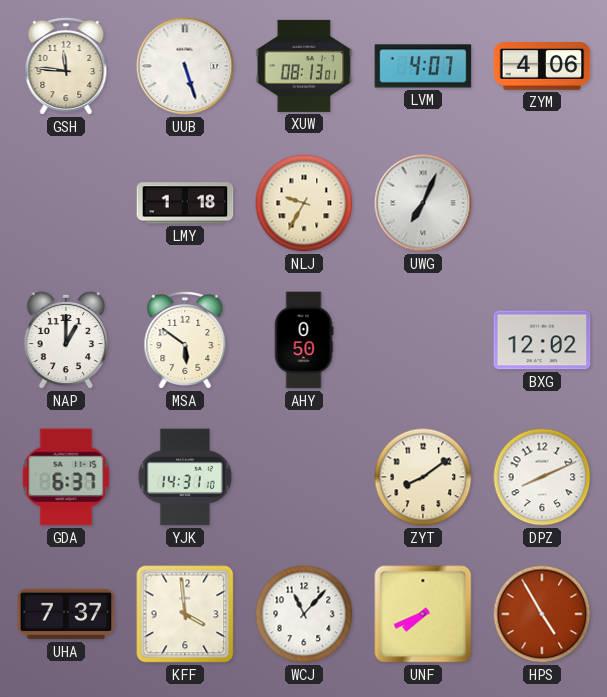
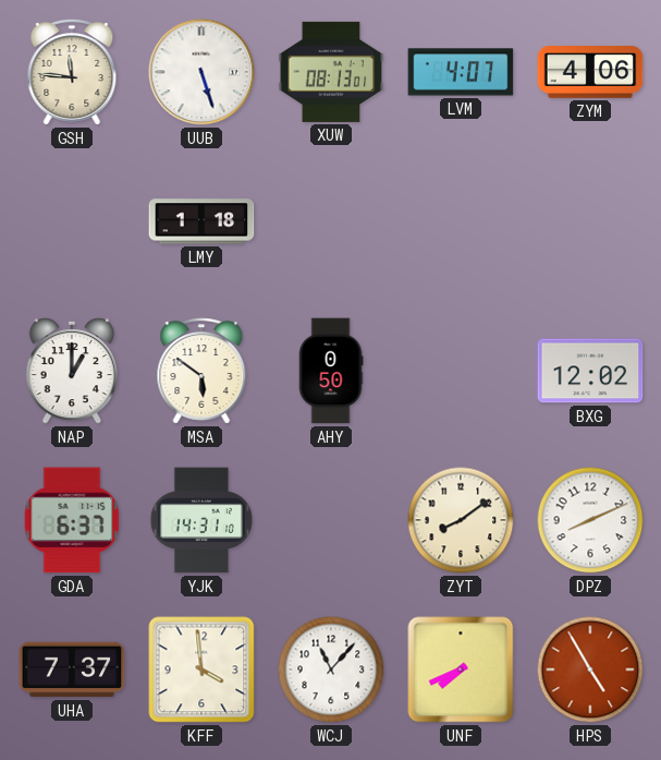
NLJ: 9:35 -> none (304, 203)
UWG: 7:04 -> none (423, 203)
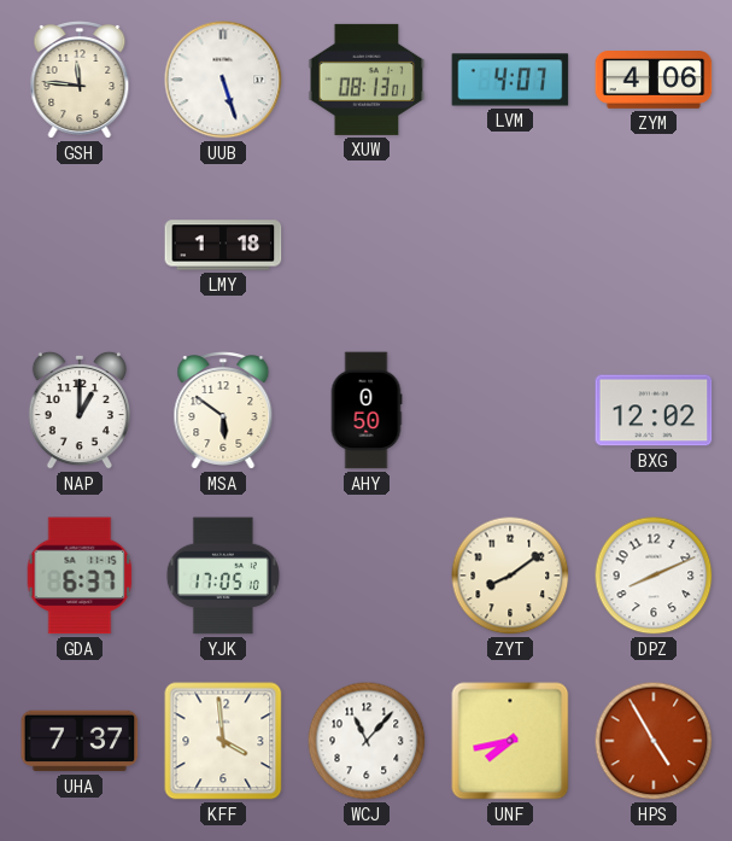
YJK: 14:31 -> 17:05 (223, 576)
UNF: 7:41 -> 7:43 (510, 741)
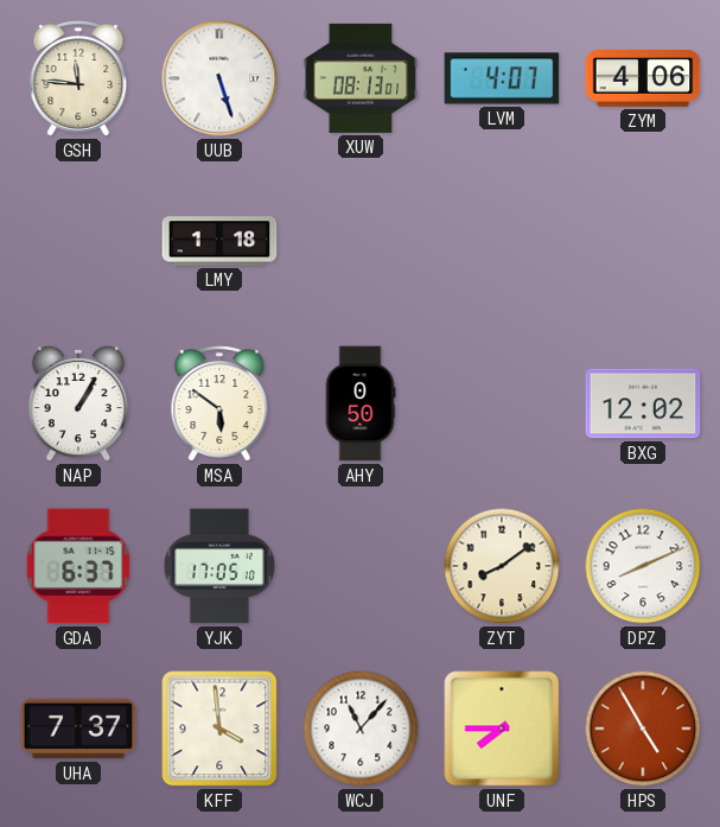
NAP: 1:00 -> 1:05 (77, 403)
UNF: 7:43 -> 7:45 (502, 729)
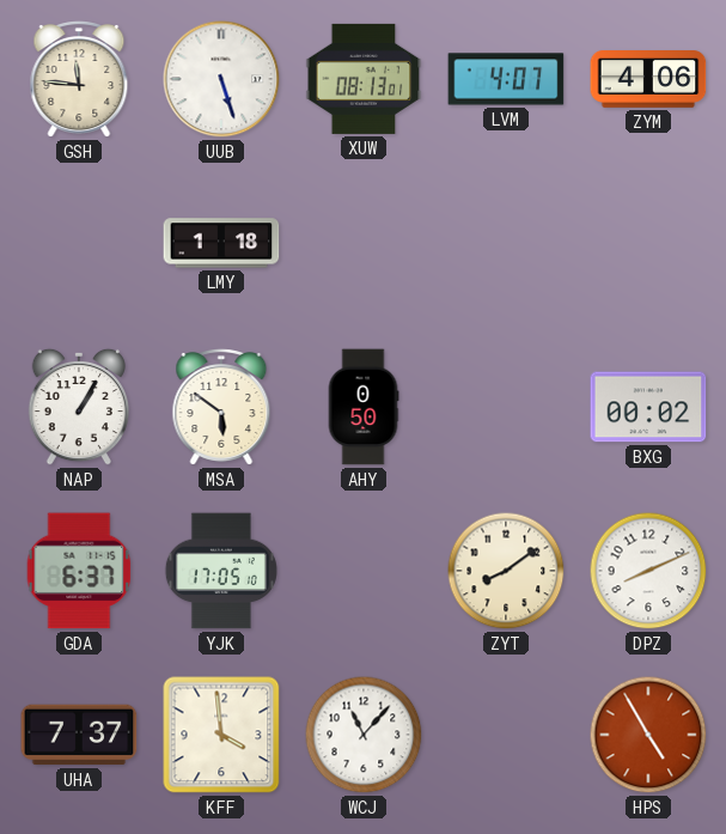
BXG: 12:02 -> 00:02 (648, 407)
UNF: 7:45 -> none (502, 729)
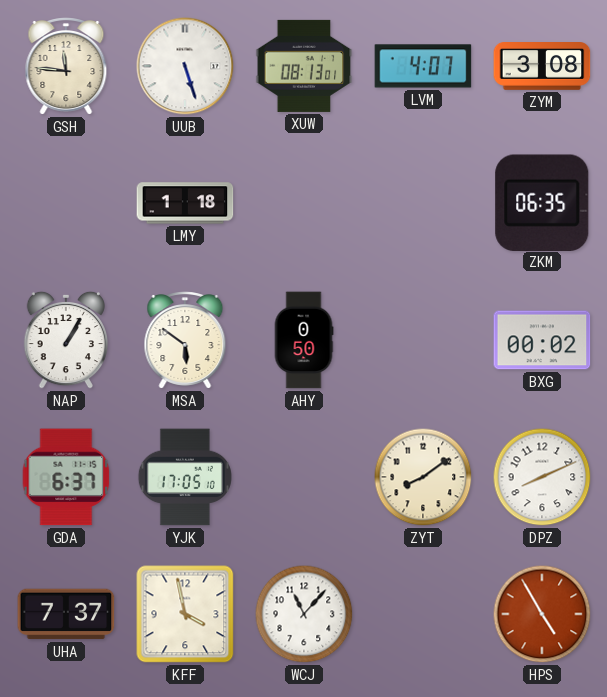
ZYM: 4:06 -> 3:08 (542, 67)
ZKM: none -> 06:35 (542, 202)
KFF: 3:59 -> 3:58 (185, 614)
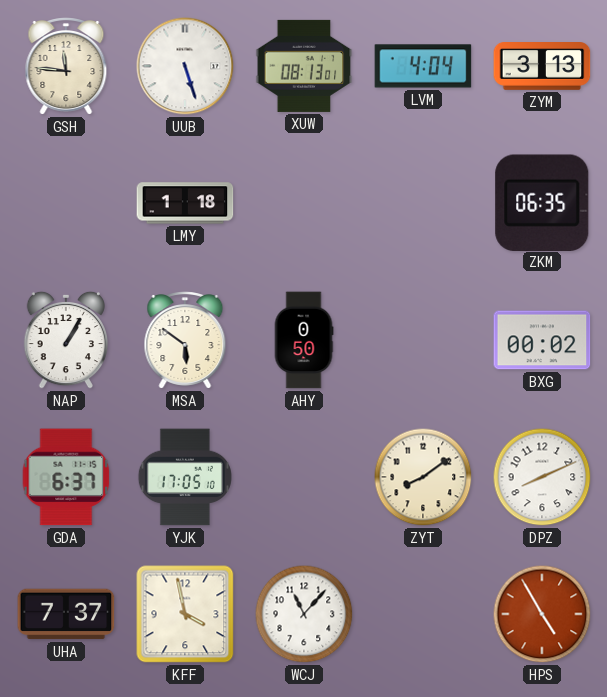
LVM: 4:07 -> 4:04 (423, 66)
ZYM: 3:08 -> 3:13 (542, 67)
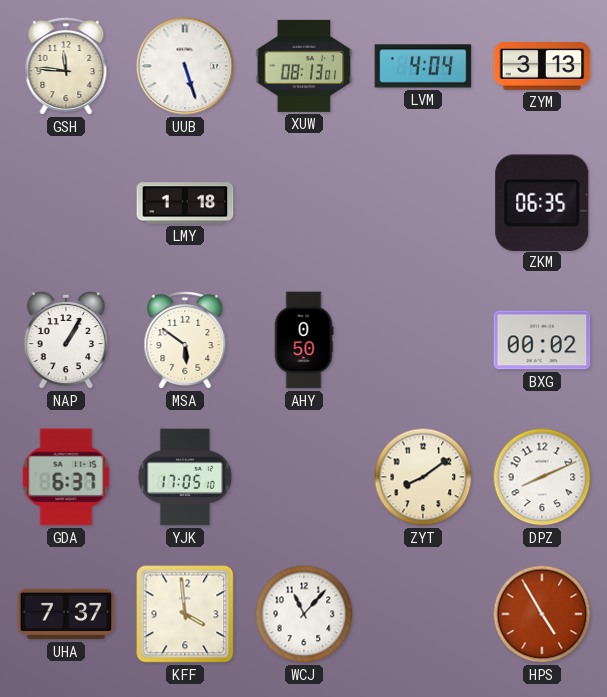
KFF: 3:58 -> 3:59 (185, 614)
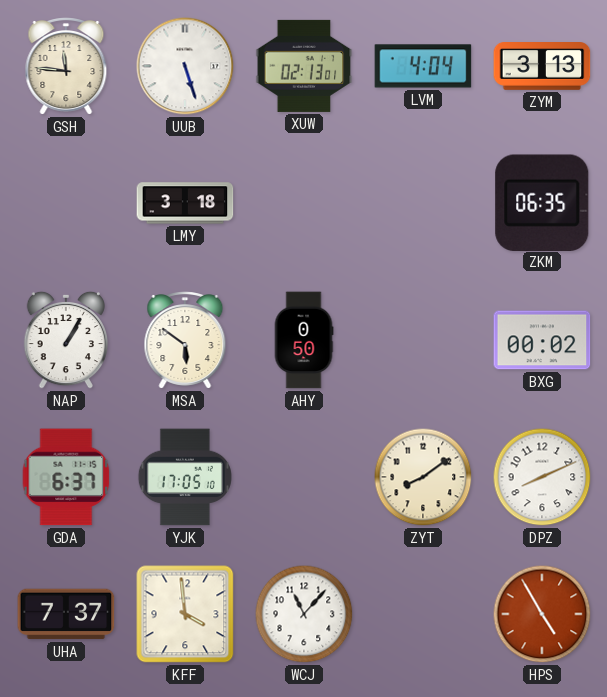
XUW: 08:13 -> 02:13 (304, 66)
LMY: 1:18 -> 3:18 (185, 203)
